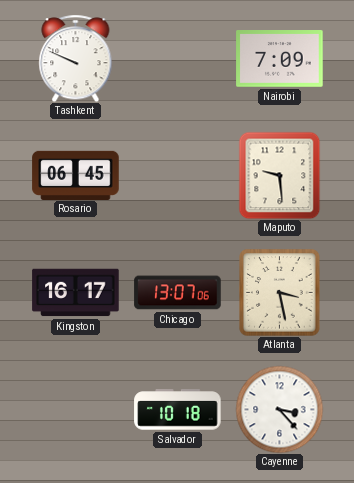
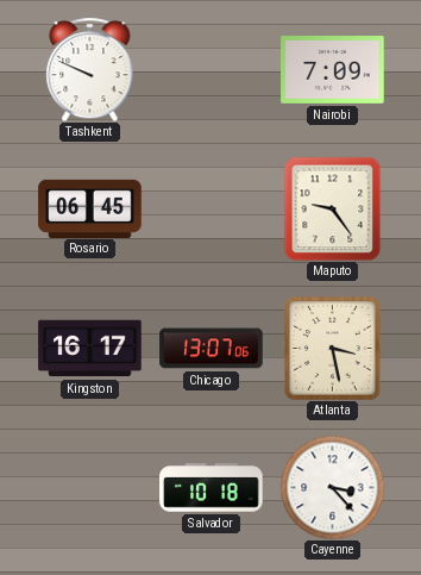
Maputo: 9:29 -> 9:24 (333, 208)
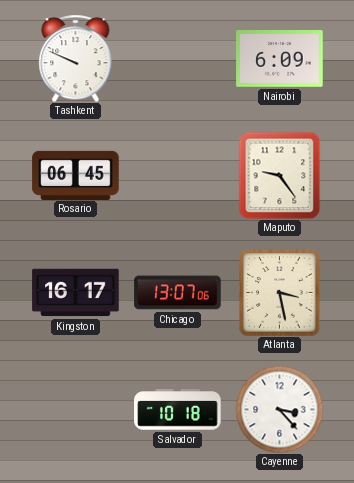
Nairobi: 7:09 -> 6:09 (280, 59)
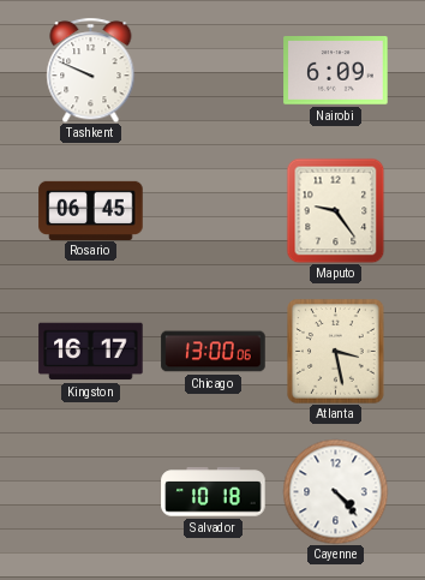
Chicago: 13:07 -> 13:00 (214, 352)
Cayenne: 3:23 -> 4:23 (335, 491)
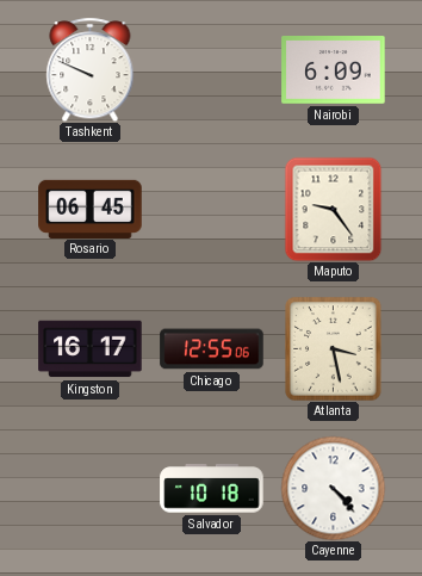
Chicago: 13:00 -> 12:55 (212, 349)
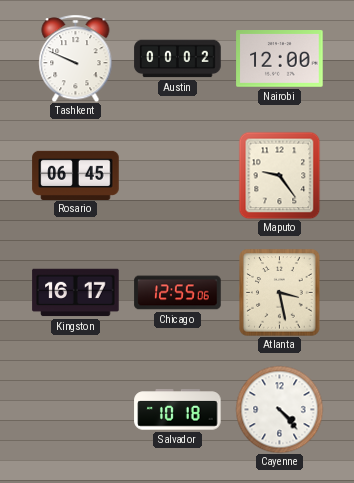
Austin: none -> 00:02 (178, 59)
Nairobi: 6:09 -> 12:00 (280, 59)
